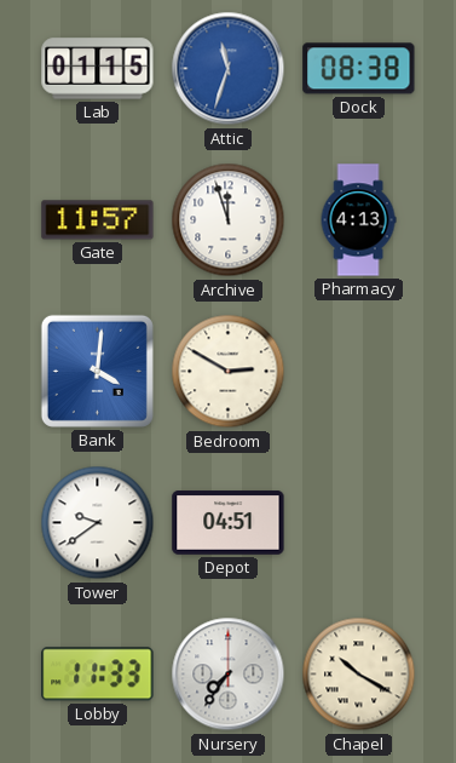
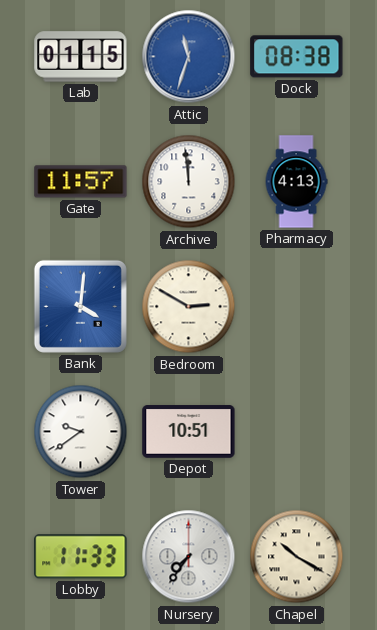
Archive: 11:57 -> 11:59 (189, 182)
Depot: 04:51 -> 10:51 (189, 432)
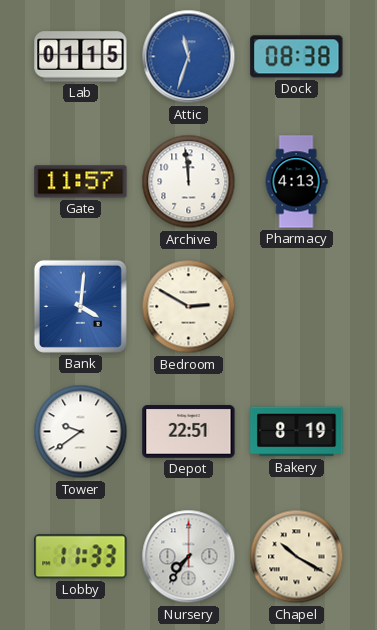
Depot: 10:51 -> 22:51 (189, 432)
Bakery: none -> 8:19 (297, 432)
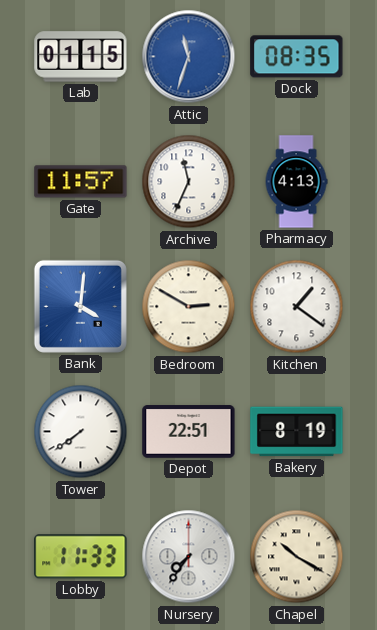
Dock: 08:38 -> 08:35 (297, 57)
Archive: 11:59 -> 11:34 (189, 182)
Kitchen: none -> 1:21 (297, 307)
Tower: 9:39 -> 7:39 (81, 432)
